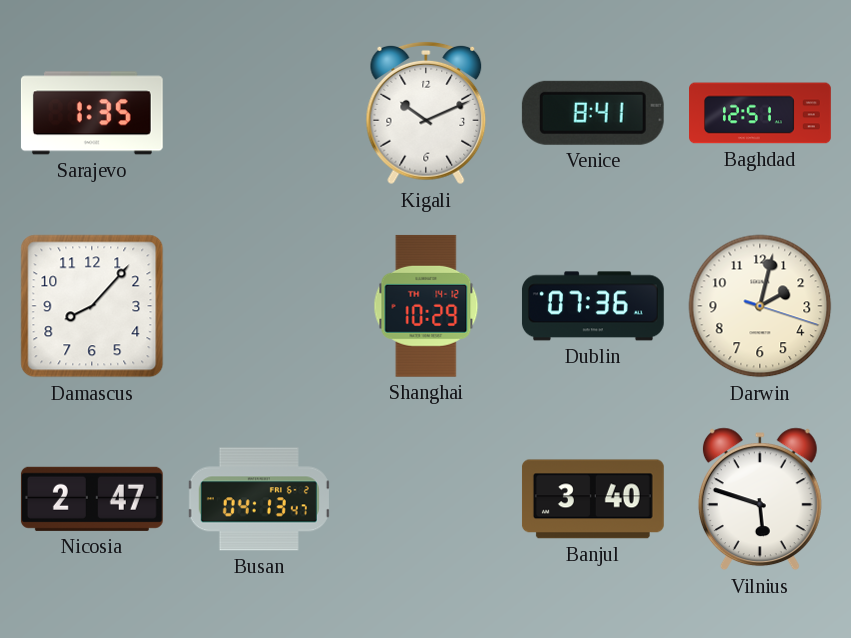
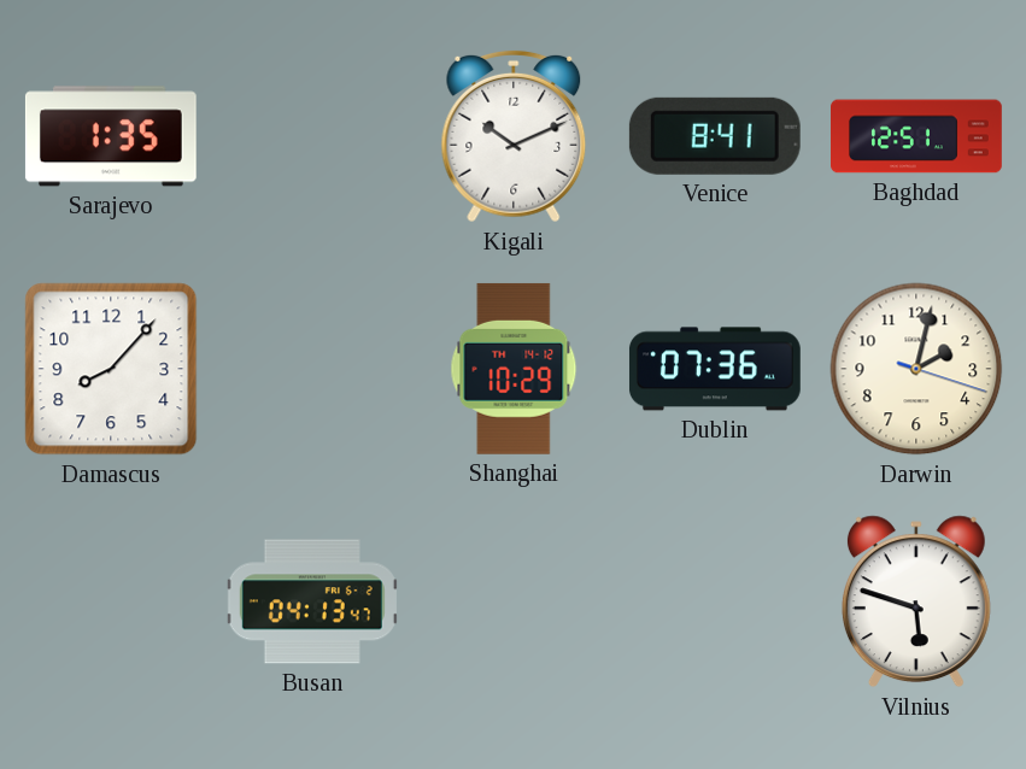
Nicosia: 2:47 -> none (92, 499)
Banjul: 3:40 -> none (593, 499)
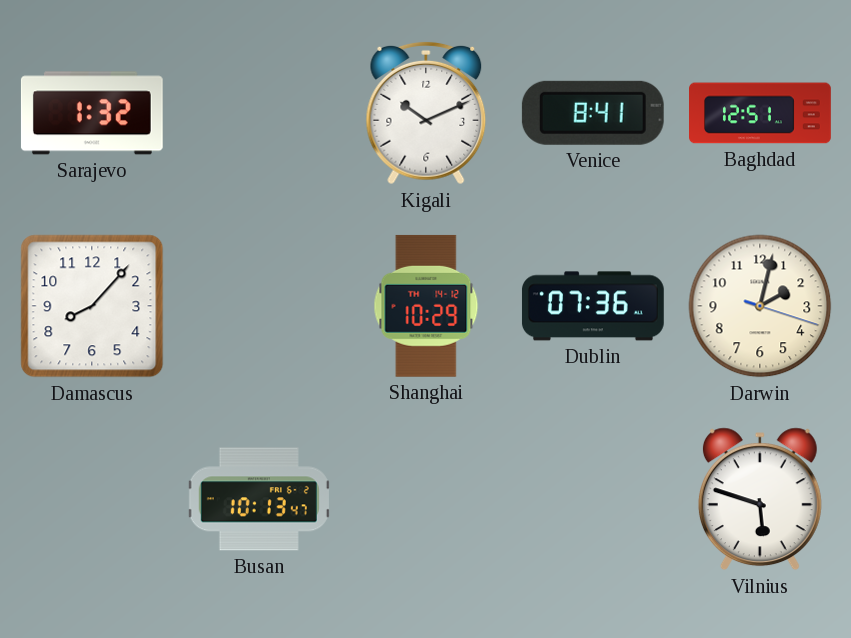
Sarajevo: 1:35 -> 1:32 (92, 113)
Busan: 04:13 -> 10:13 (259, 499)
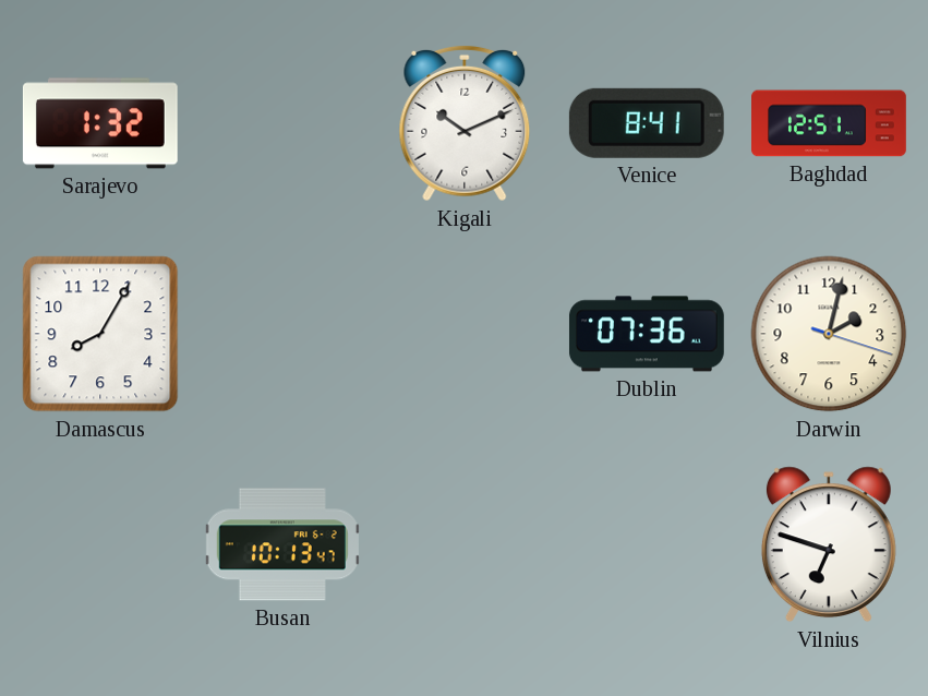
Damascus: 8:07 -> 8:05 (100, 334)
Shanghai: 10:29 -> none (426, 306)
Vilnius: 5:48 -> 6:48 (829, 544)
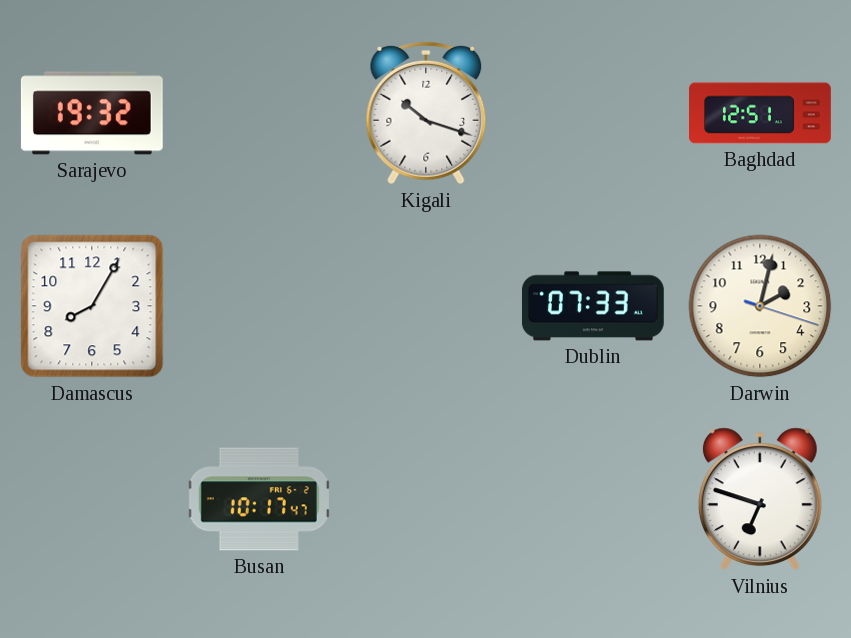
Sarajevo: 1:32 -> 19:32 (92, 113)
Kigali: 10:11 -> 10:18 (426, 113)
Venice: 8:41 -> none (647, 123)
Dublin: 07:36 -> 07:33 (593, 306)
Busan: 10:13 -> 10:17 (259, 499)
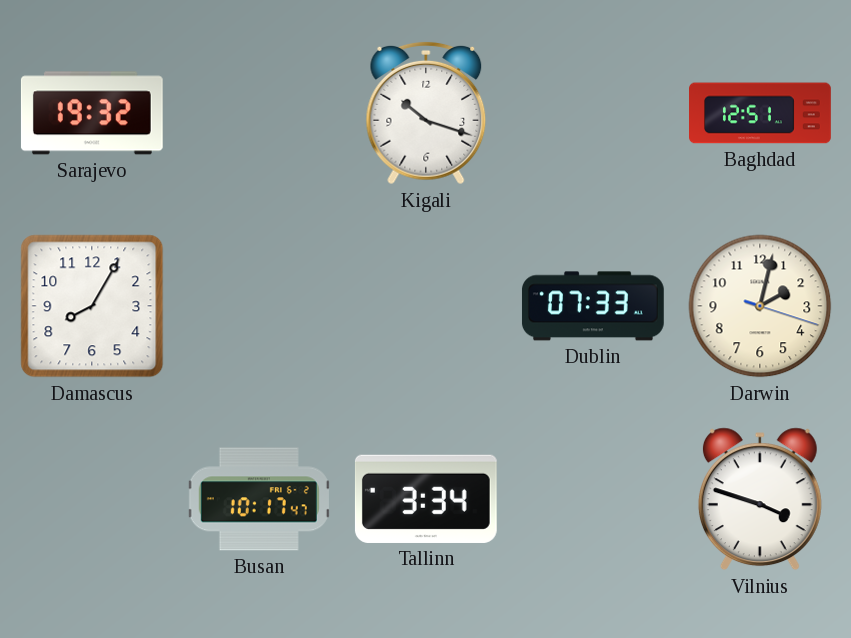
Tallinn: none -> 3:34 (426, 499)
Vilnius: 6:48 -> 3:48 (760, 499)
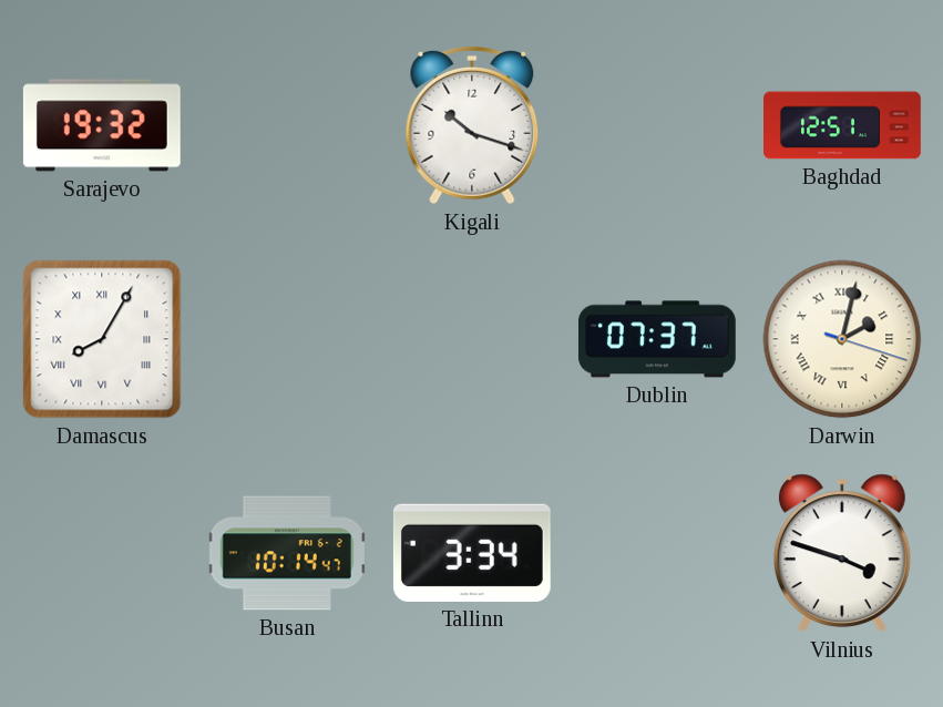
Damascus numerals: Arabic -> Roman (102, 339)
Dublin: 07:33 -> 07:37 (657, 339)
Darwin numerals: Arabic -> Roman (842, 339)
Busan: 10:17 -> 10:14 (287, 553)
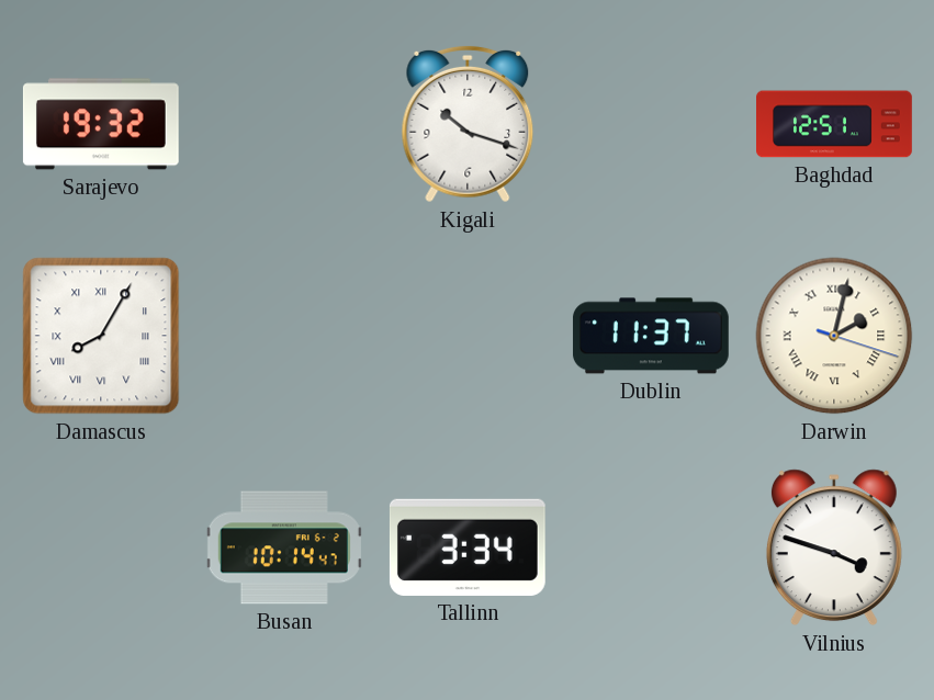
Dublin: 07:37 -> 11:37 (651, 336)
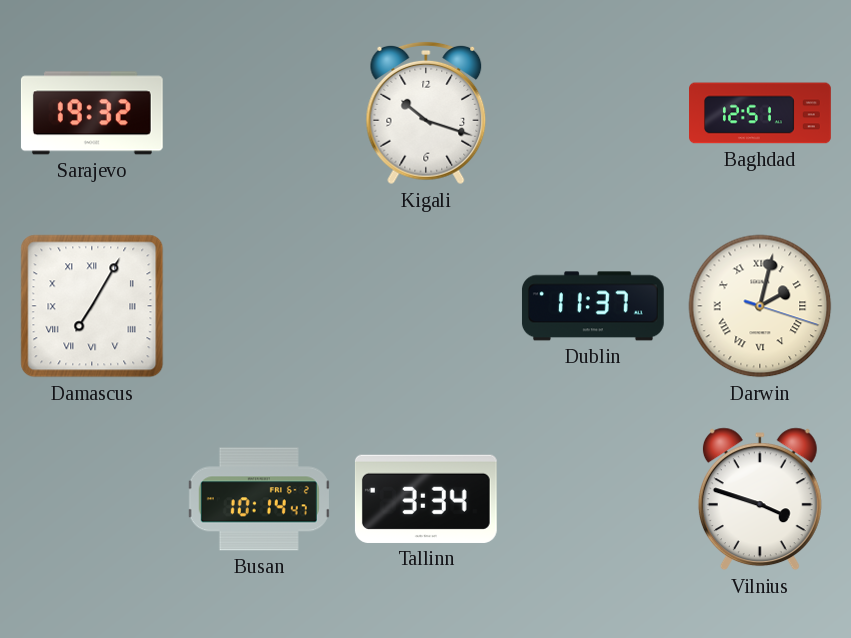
Damascus: 8:05 -> 7:05 (92, 306)
